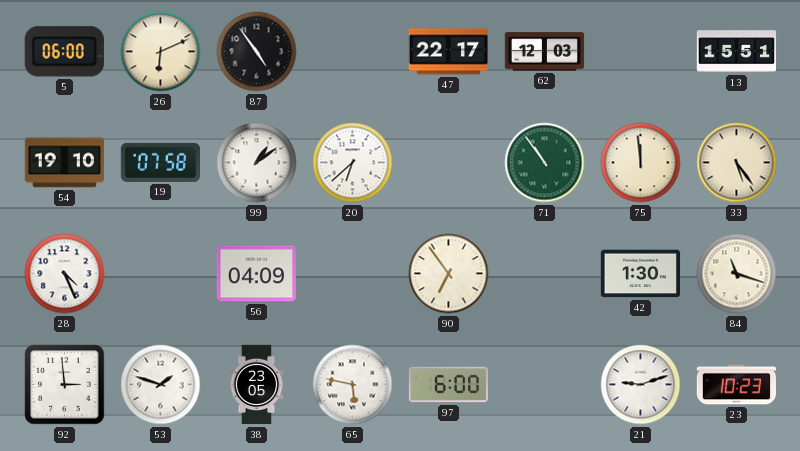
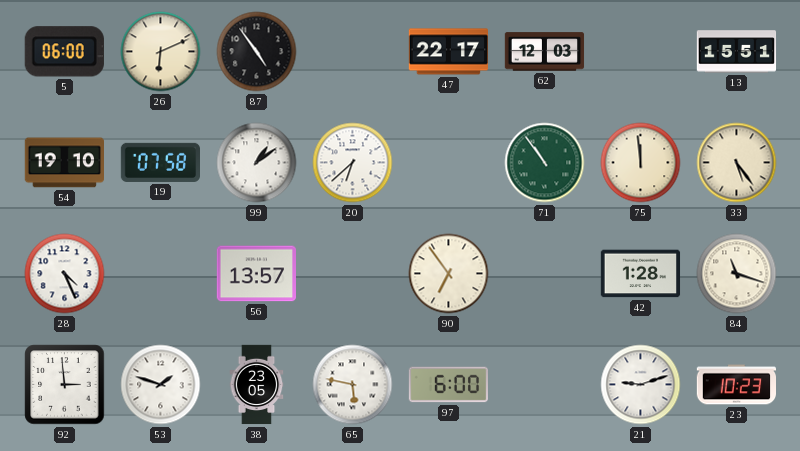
56: 04:09 -> 13:57 (256, 274)
42: 1:30 -> 1:28 (641, 274)
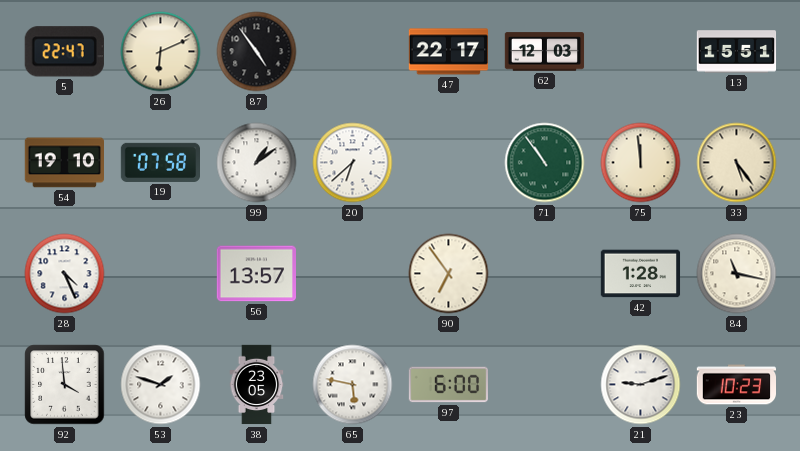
5: 06:00 -> 22:47 (64, 52)
84: 11:18 -> 11:17 (737, 274)
92: 2:59 -> 3:59 (65, 385)
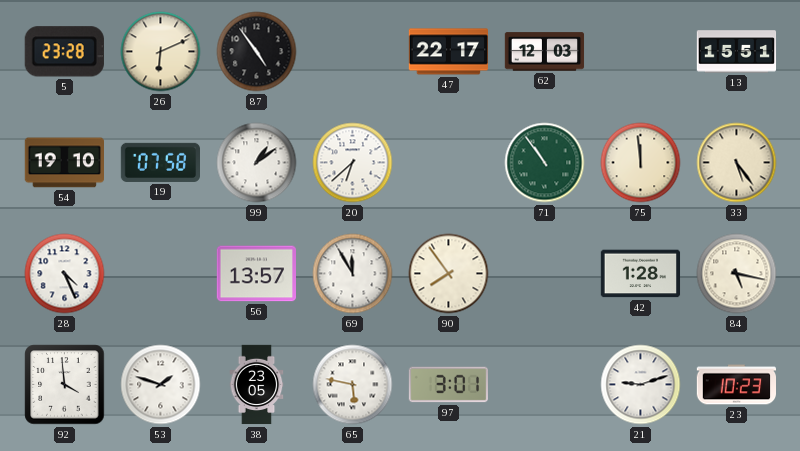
5: 22:47 -> 23:28 (64, 52)
69: none -> 11:55 (353, 274)
90: 6:54 -> 7:54 (449, 274)
84: 11:17 -> 5:17 (737, 274)
97: 6:00 -> 3:01 (449, 385)
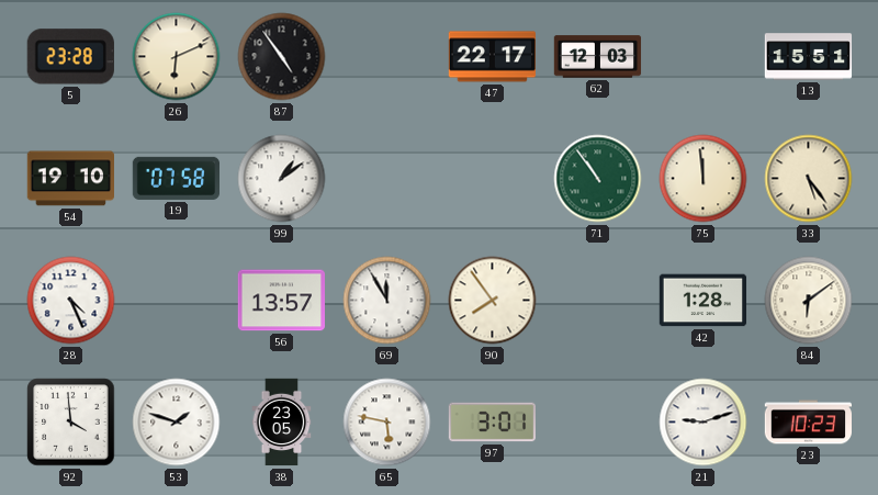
20: 6:38 -> none (353, 163)
84: 5:17 -> 6:09 (809, 301)
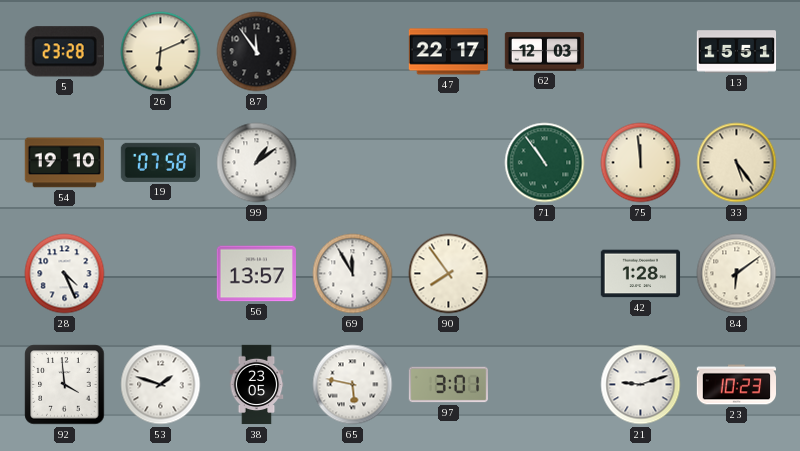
87: 4:54 -> 11:54 (257, 52)
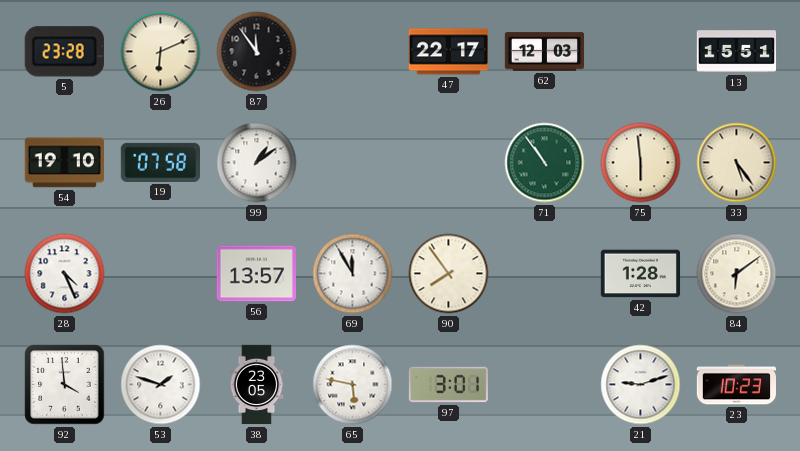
75: 11:59 -> 5:59 (641, 163)
